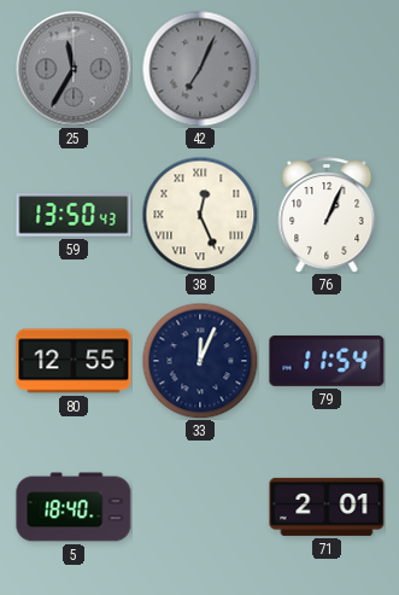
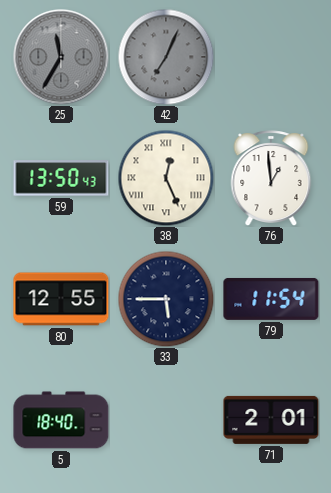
76: 1:04 -> 12:59 (271, 178)
33: 12:04 -> 5:45 (166, 299)
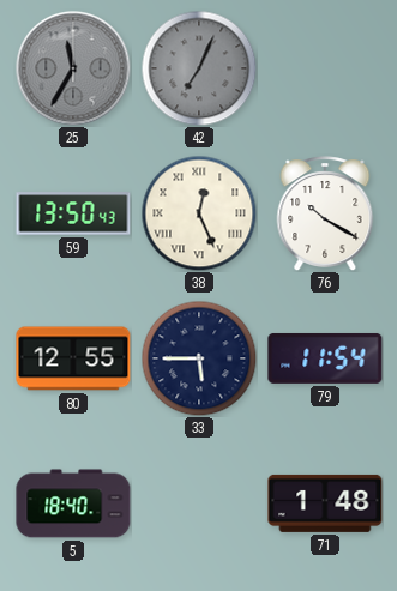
76: 12:59 -> 10:20 (325, 213)
71: 2:01 -> 1:48 (325, 503)
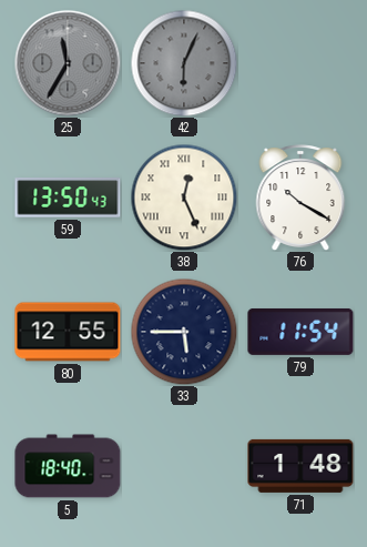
42: 7:04 -> 6:04 (184, 63)
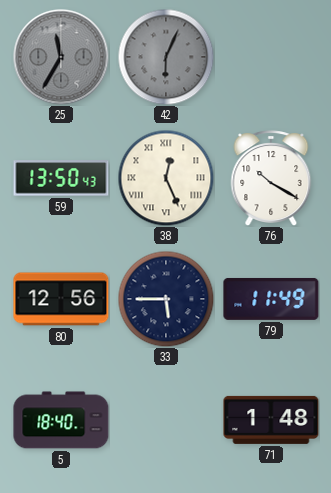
80: 12:55 -> 12:56 (61, 299)
79: 11:54 -> 11:49 (271, 299)
